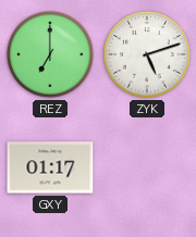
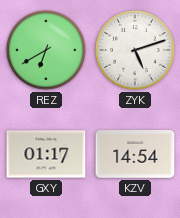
REZ: 7:00 -> 6:40 (46, 50)
KZV: none -> 14:54 (135, 155)
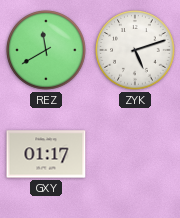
REZ: 6:40 -> 11:40 (46, 50)
KZV: 14:54 -> none (135, 155)
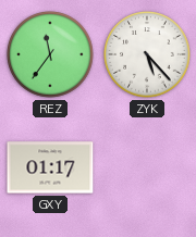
REZ: 11:40 -> 11:36 (50, 54)
ZYK: 5:12 -> 5:23 (147, 54)
